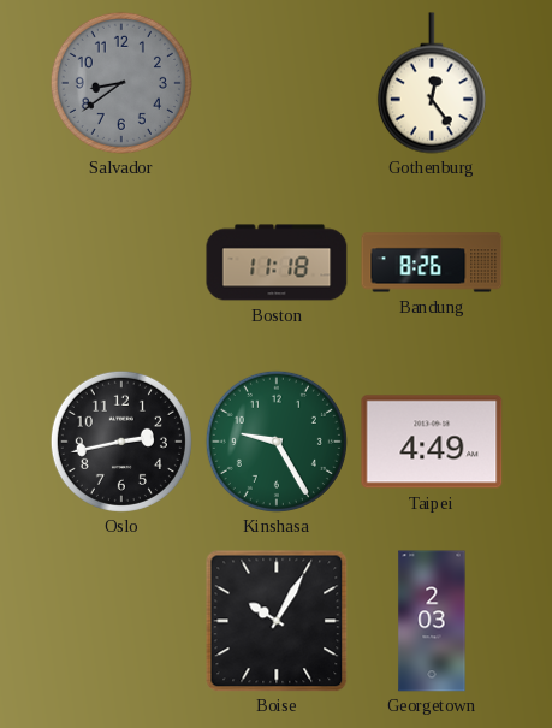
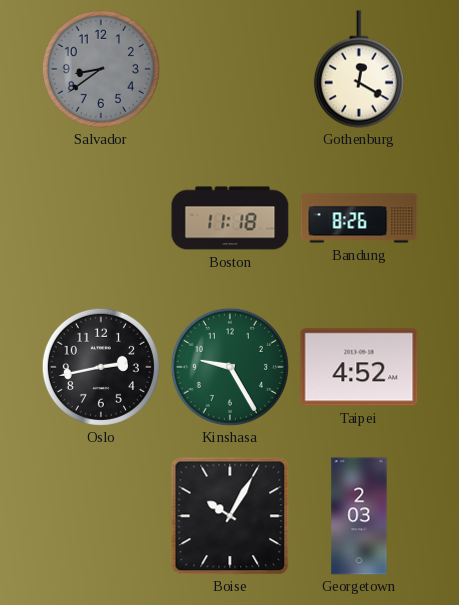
Gothenburg: 12:24 -> 12:20 (359, 69)
Taipei: 4:49 -> 4:52 (359, 367)
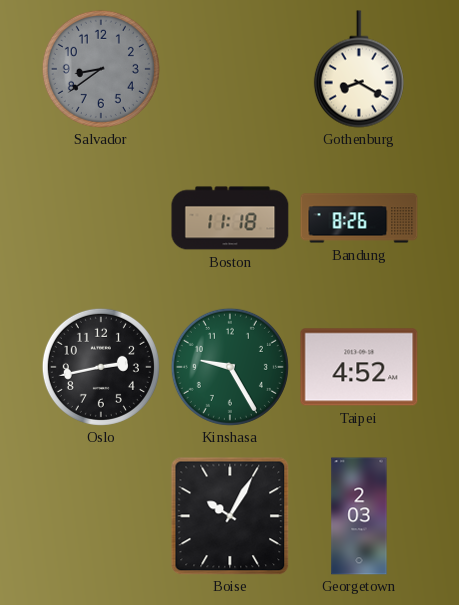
Gothenburg: 12:20 -> 8:20 (359, 69)
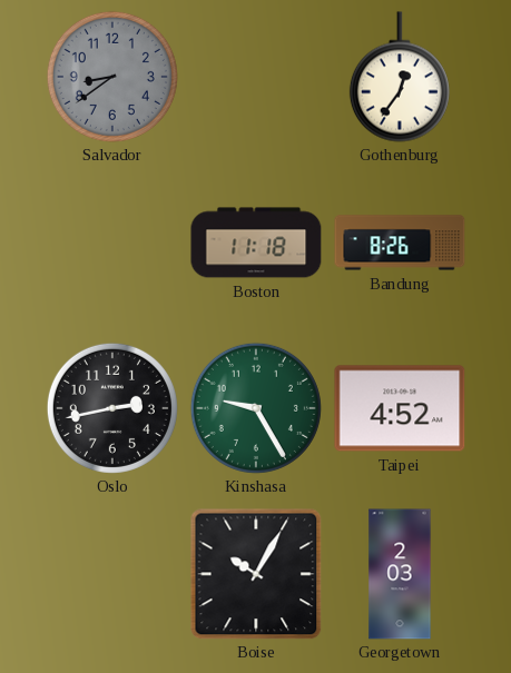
Gothenburg: 8:20 -> 12:36 (400, 77)
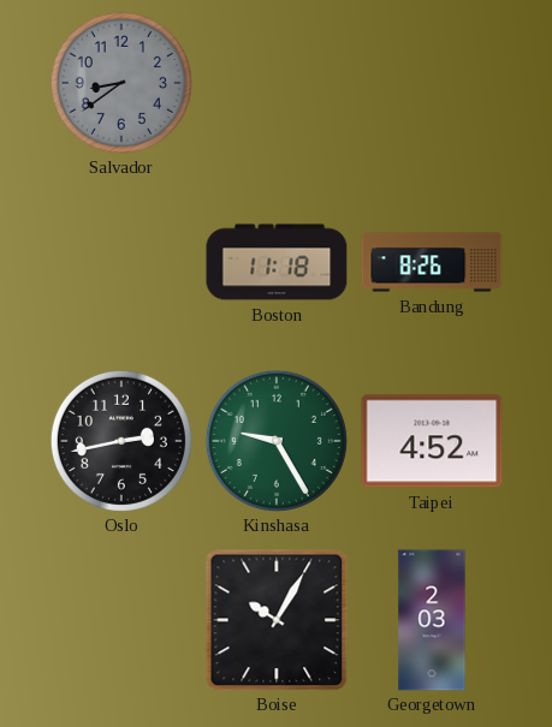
Gothenburg: 12:36 -> none (400, 77)
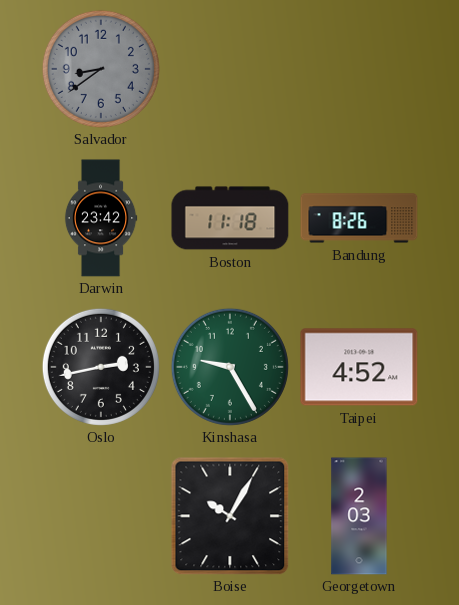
Darwin: none -> 23:42 (101, 218)
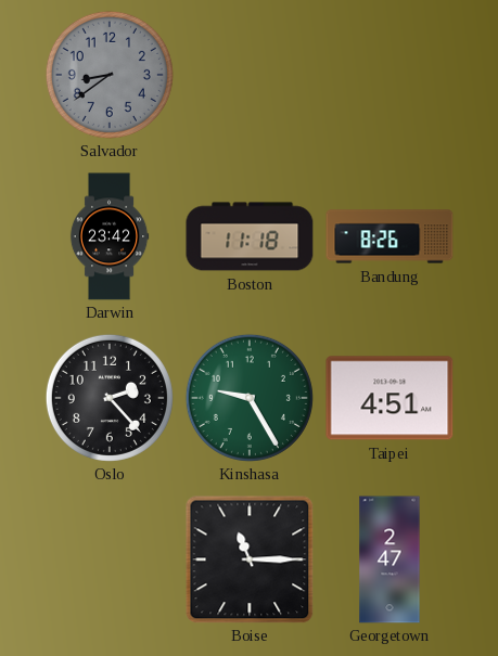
Oslo: 2:43 -> 2:23 (110, 398)
Taipei: 4:52 -> 4:51 (390, 398)
Boise: 10:05 -> 11:15 (250, 559)
Georgetown: 2:03 -> 2:47 (390, 559)
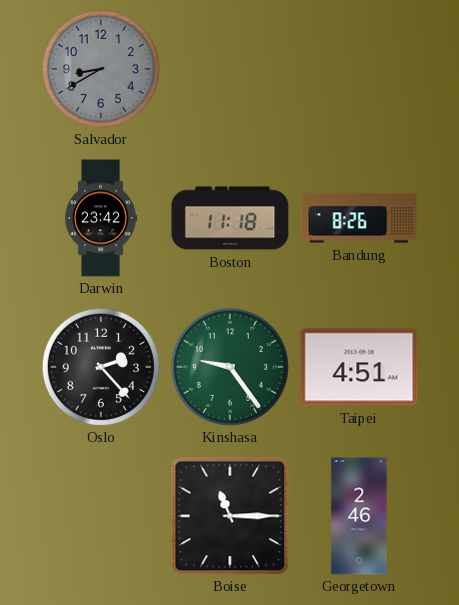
Salvador: 8:39 -> 8:40 (101, 69)
Kinshasa: 9:25 -> 9:24 (230, 367)
Georgetown: 2:47 -> 2:46 (359, 516)
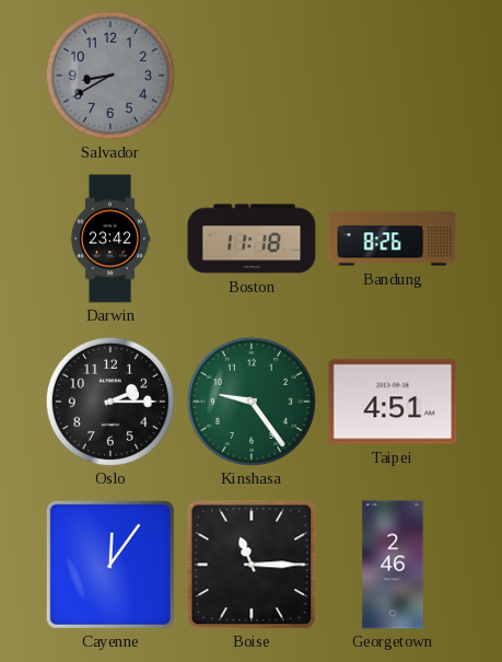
Oslo: 2:23 -> 2:15 (110, 402)
Cayenne: none -> 12:06 (110, 565)
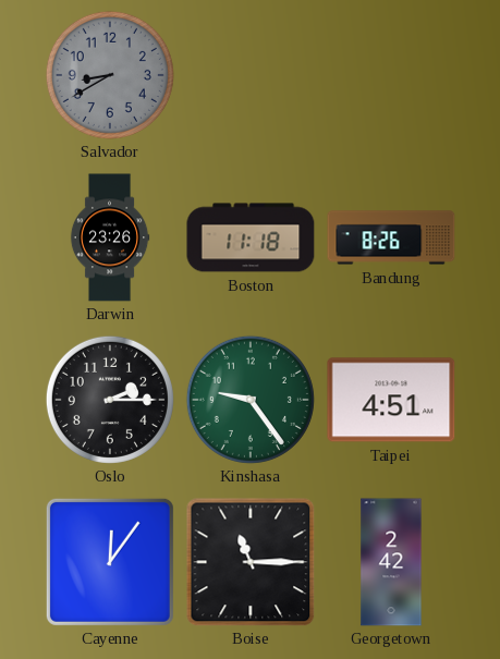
Darwin: 23:42 -> 23:26 (110, 237)
Georgetown: 2:46 -> 2:42 (391, 562)
